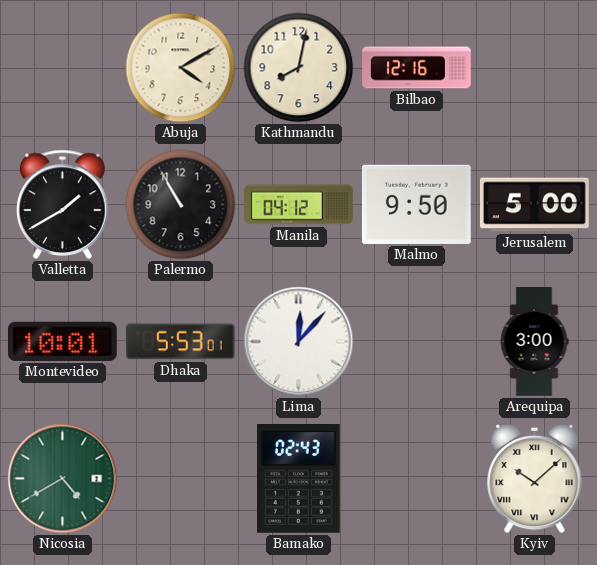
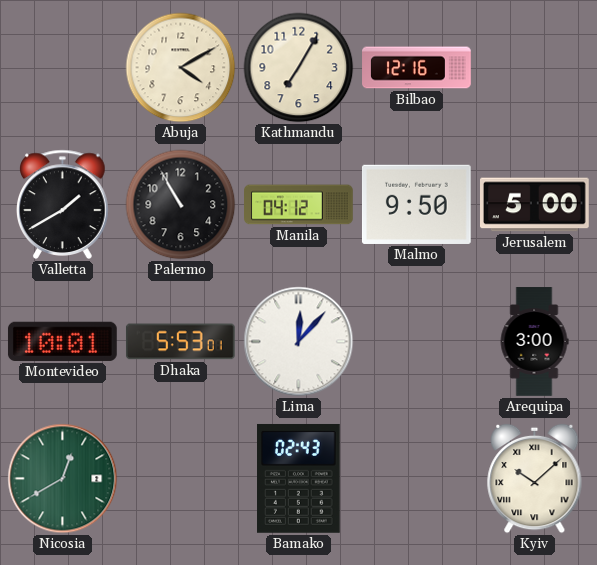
Kathmandu: 8:02 -> 7:05 (299, 68)
Nicosia: 4:40 -> 12:40 (63, 479)
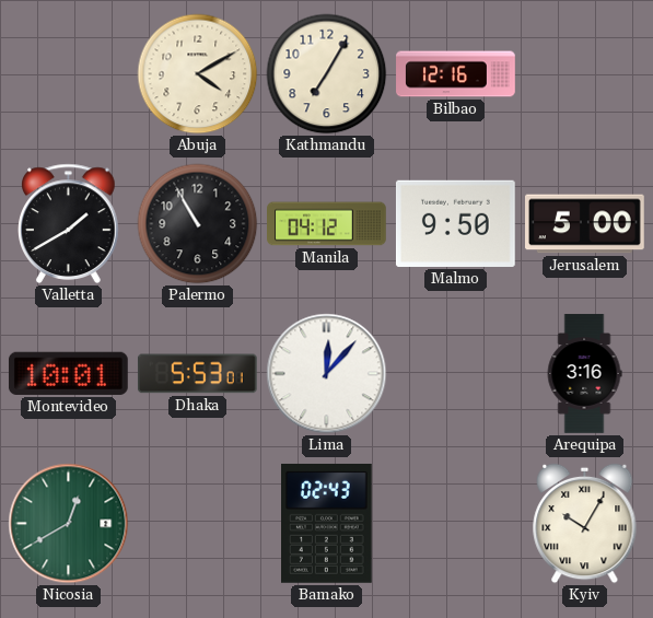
Arequipa: 3:00 -> 3:16 (584, 374)
Kyiv: 10:08 -> 10:05 (585, 524)
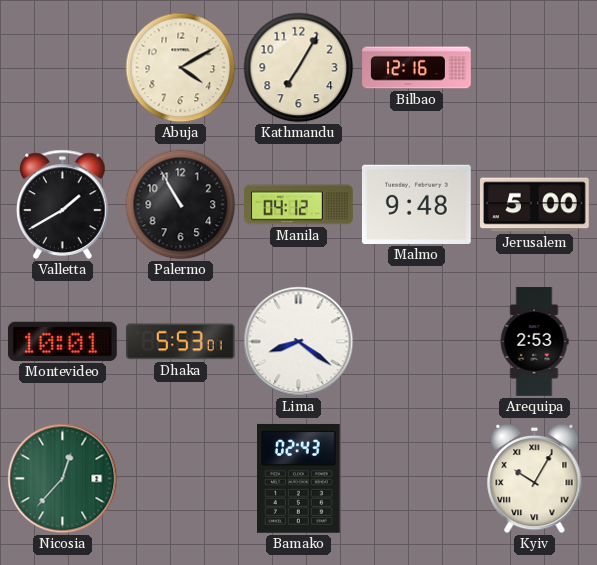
Malmo: 9:50 -> 9:48 (416, 204)
Lima: 12:07 -> 8:21 (299, 342)
Arequipa: 3:16 -> 2:53 (534, 342)
Nicosia: 12:40 -> 12:37 (63, 479)
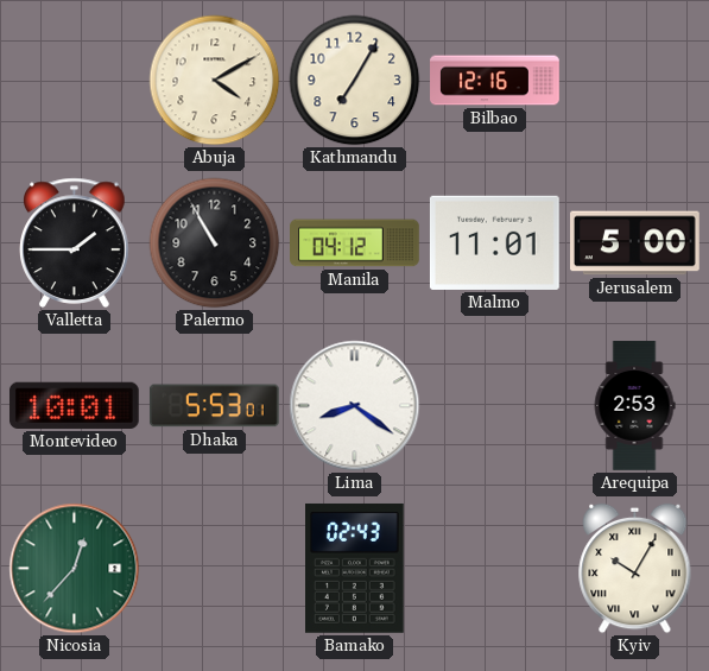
Valletta: 1:40 -> 1:45 (75, 242)
Malmo: 9:48 -> 11:01 (494, 242)
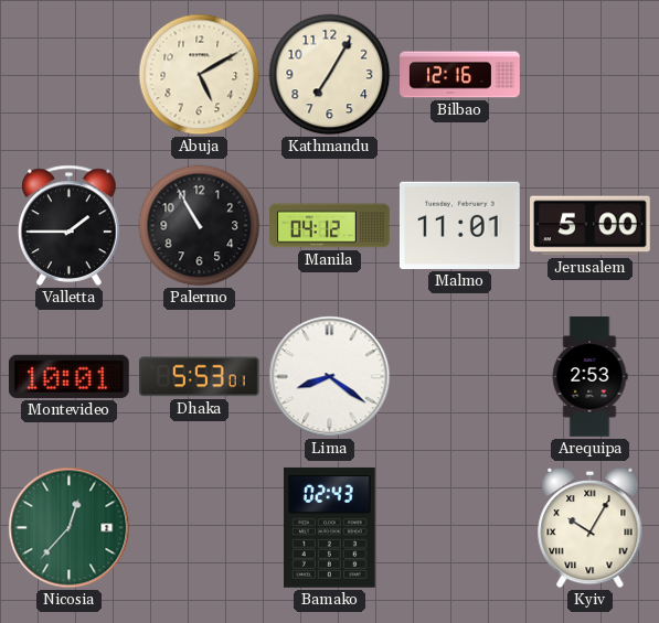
Abuja: 4:10 -> 5:10 (200, 75)
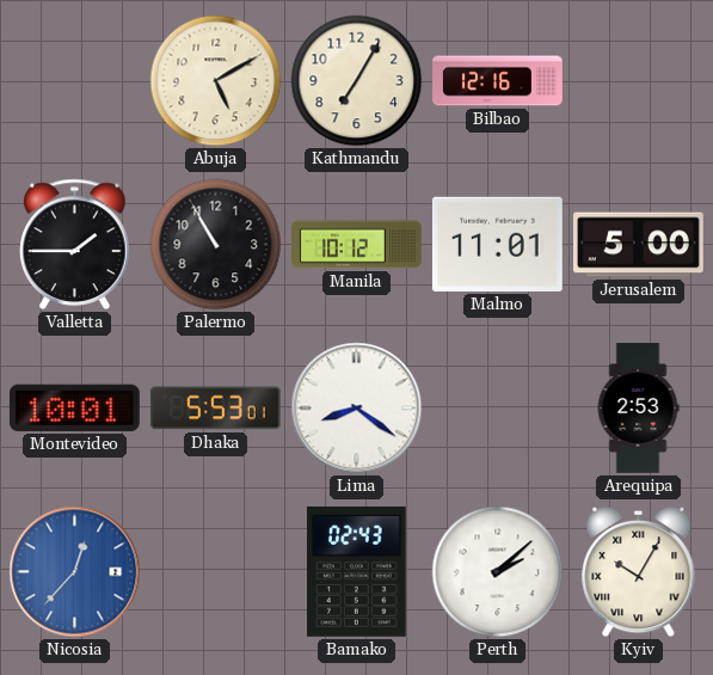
Manila: 04:12 -> 10:12 (357, 245)
Nicosia dial: green -> blue (75, 572)
Perth: none -> 2:08 (498, 572)
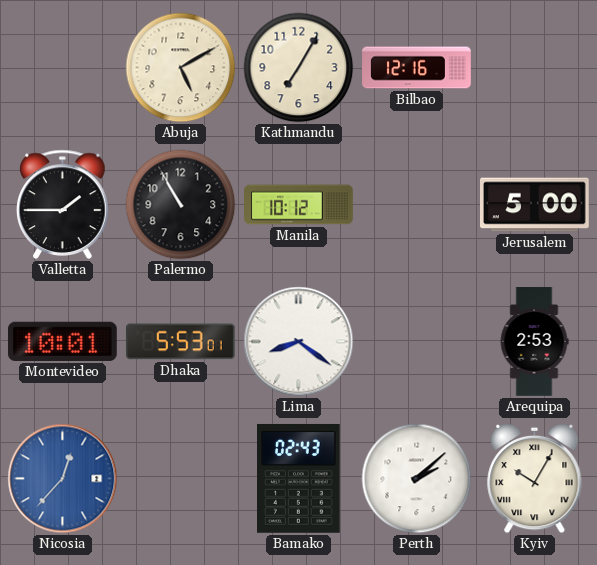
Malmo: 11:01 -> none (497, 244)
